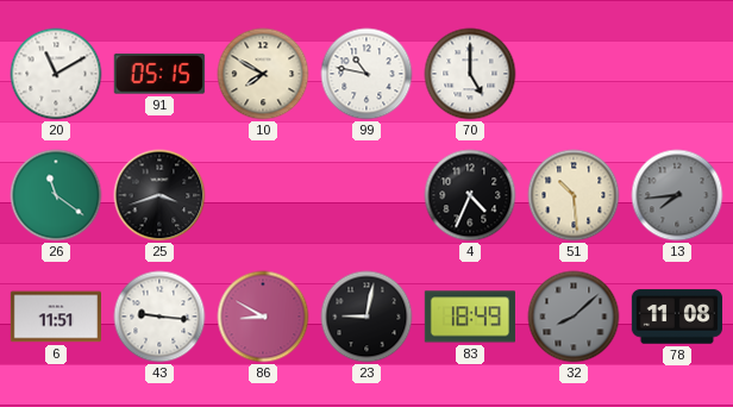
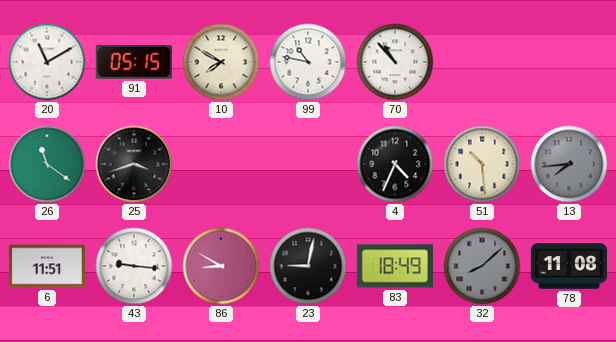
70: 5:00 -> 10:53 (395, 62)
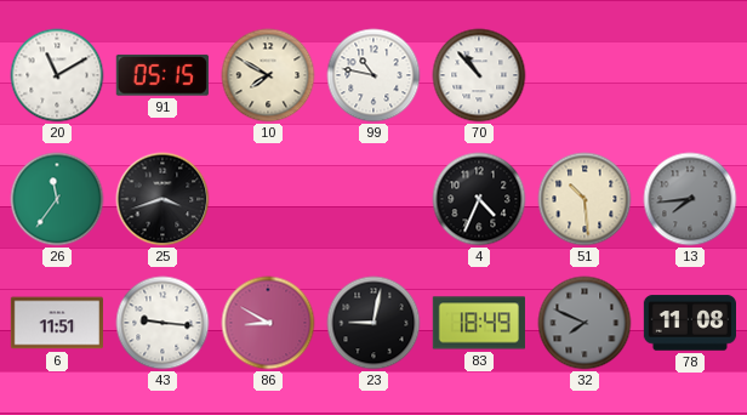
26: 11:21 -> 11:36 (57, 199)
32: 8:08 -> 7:49 (585, 323)
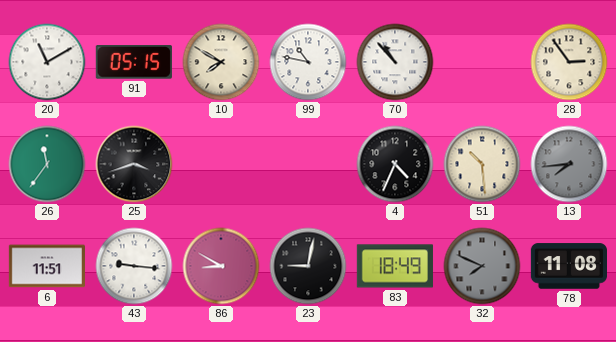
28: none -> 2:54 (569, 62)
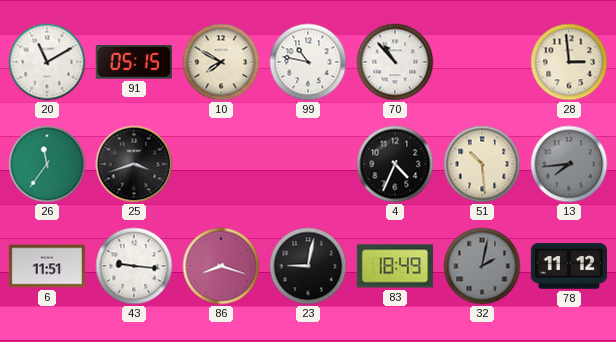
28: 2:54 -> 2:59 (569, 62)
86: 8:50 -> 8:18 (221, 266)
32: 7:49 -> 2:02 (482, 266)
78: 11:08 -> 11:12 (568, 266)
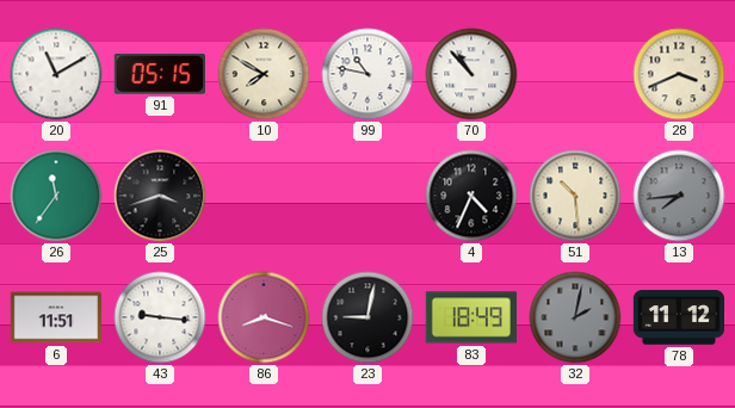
28: 2:59 -> 3:41 (679, 74)
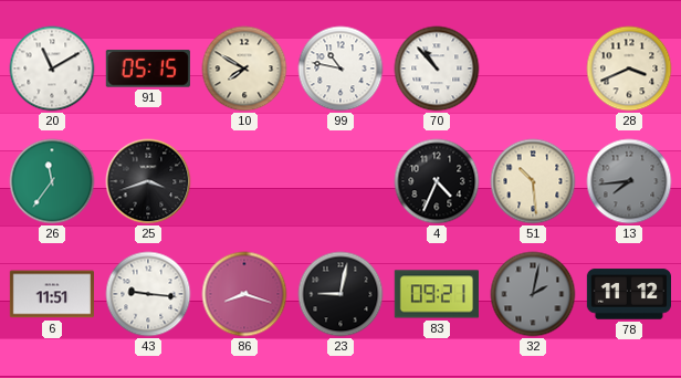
83: 18:49 -> 09:21 (437, 294)
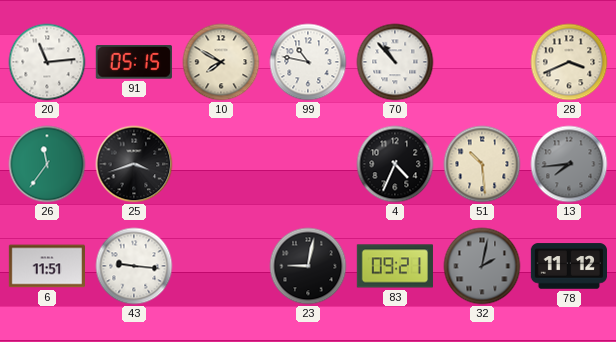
20: 11:10 -> 11:14 (47, 62)
86: 8:18 -> none (244, 294)
